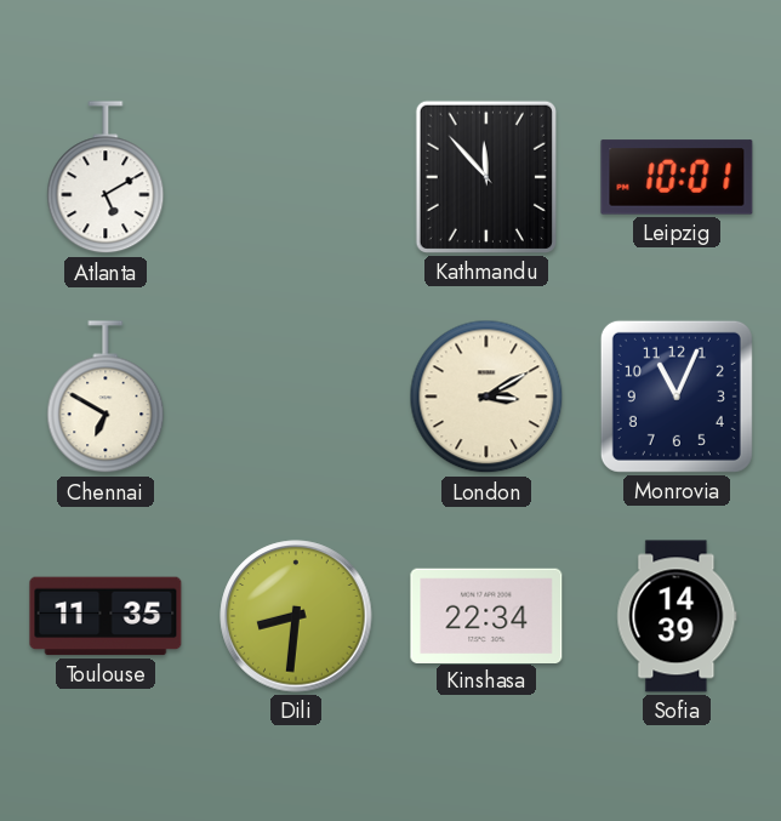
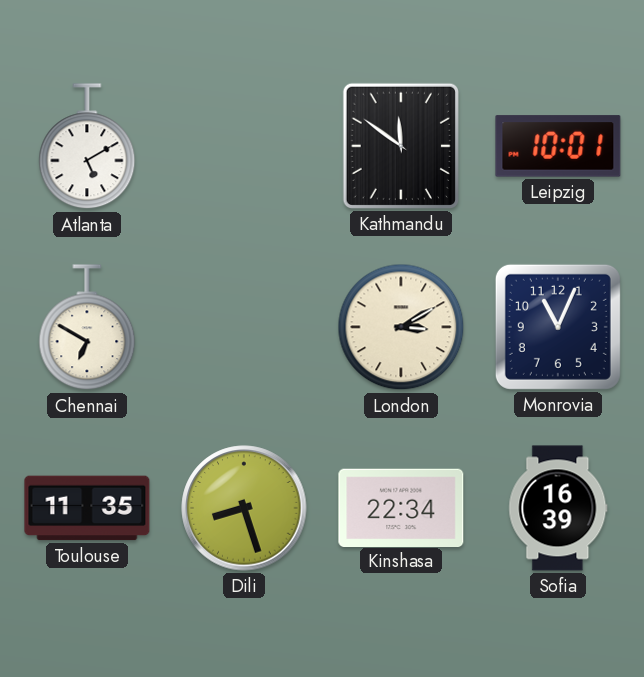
Kathmandu: 11:53 -> 11:51 (401, 146)
Dili: 8:31 -> 8:27 (244, 508)
Sofia: 14:39 -> 16:39 (558, 508)
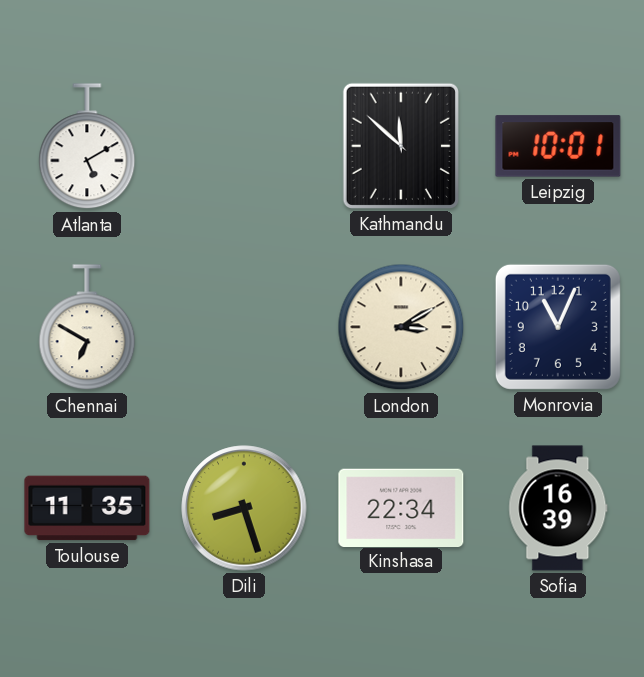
Kathmandu: 11:51 -> 11:52 (401, 146)
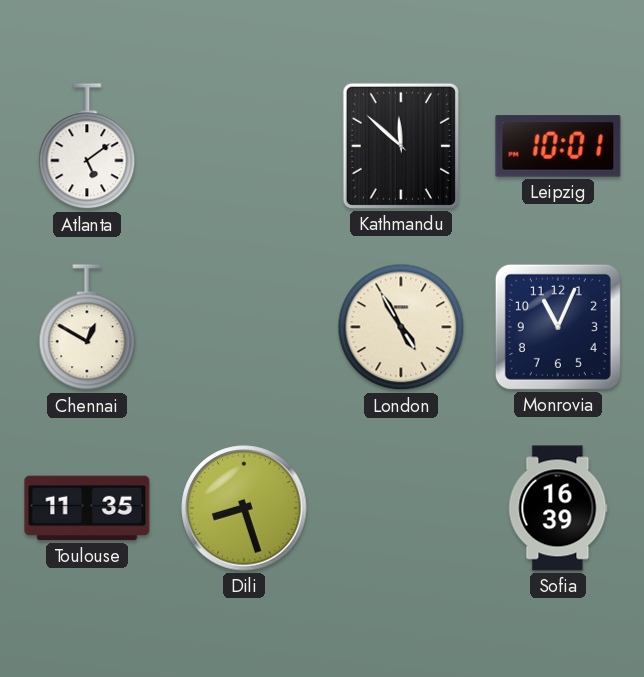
Atlanta: 5:10 -> 5:09 (87, 147)
Chennai: 6:50 -> 12:50 (87, 328)
London: 3:10 -> 4:55 (401, 327)
Kinshasa: 22:34 -> none (401, 507)
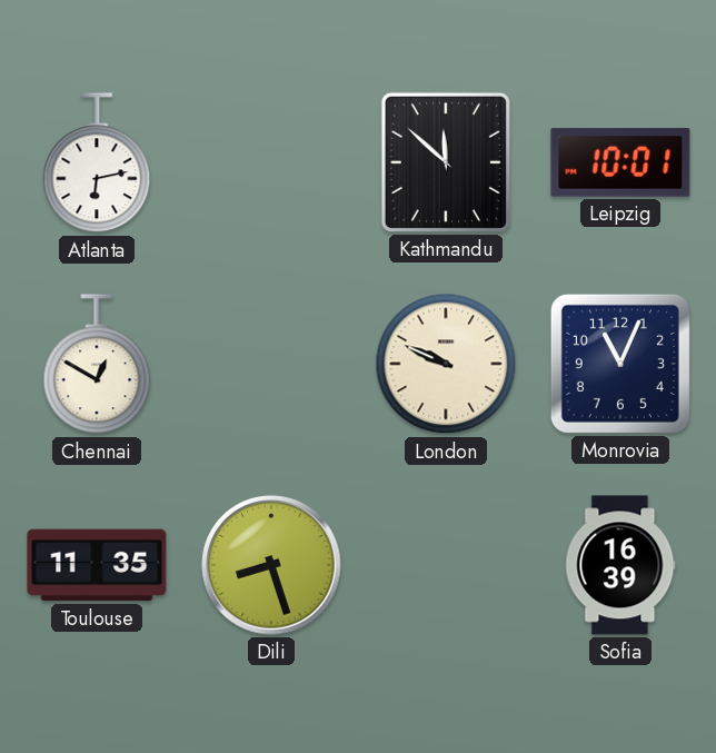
Atlanta: 5:09 -> 6:13 (97, 164)
London: 4:55 -> 9:49 (446, 364)
